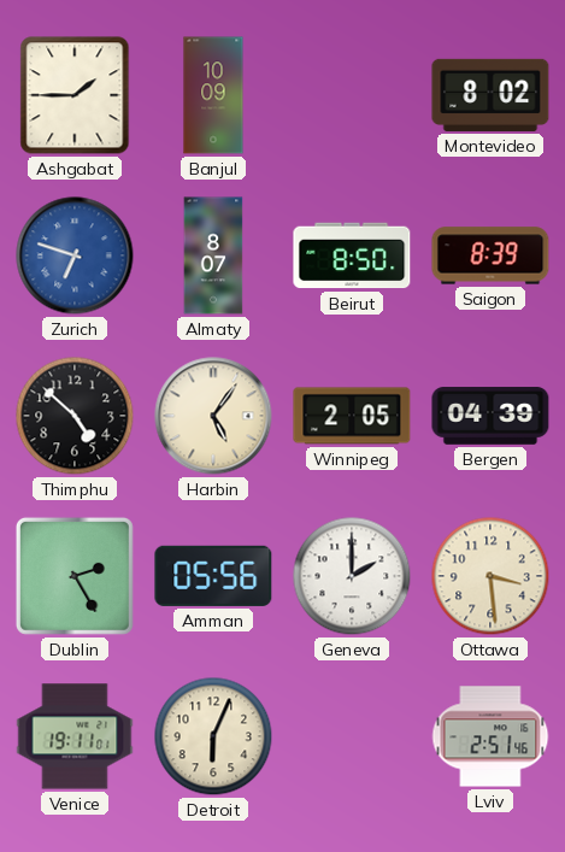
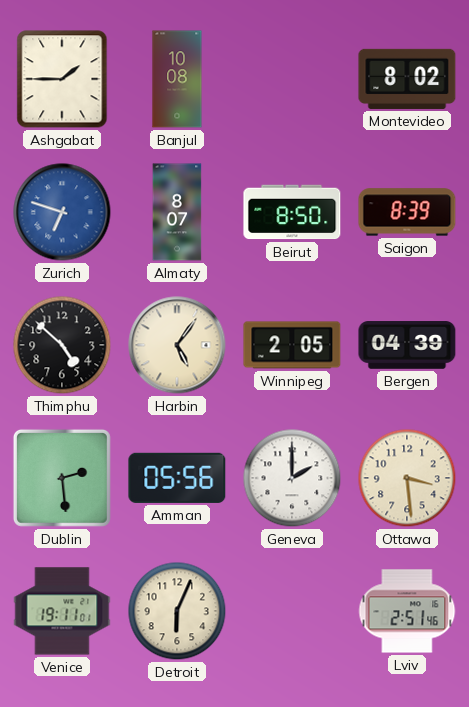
Banjul: 10:09 -> 10:08 (177, 79)
Dublin: 2:25 -> 2:29 (62, 478)
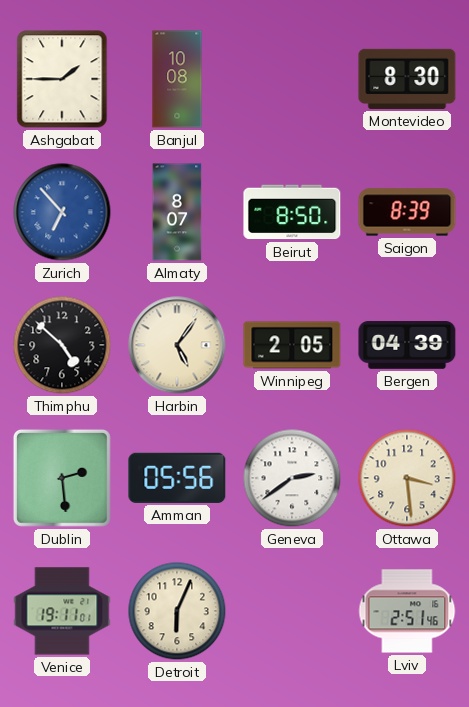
Montevideo: 8:02 -> 8:30 (407, 79)
Zurich: 6:48 -> 6:53 (62, 212)
Geneva: 2:00 -> 2:39 (292, 478)
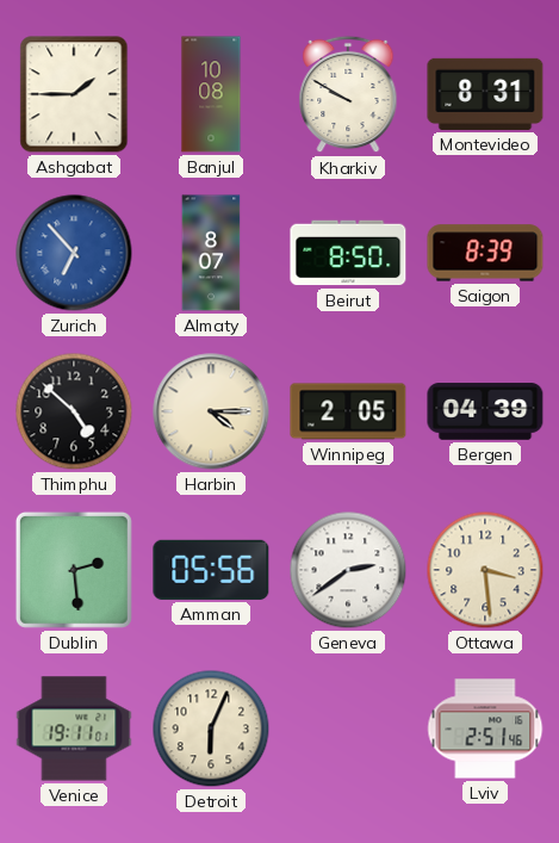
Kharkiv: none -> 9:50 (348, 94)
Montevideo: 8:30 -> 8:31 (485, 94)
Harbin: 5:06 -> 4:15 (211, 411)
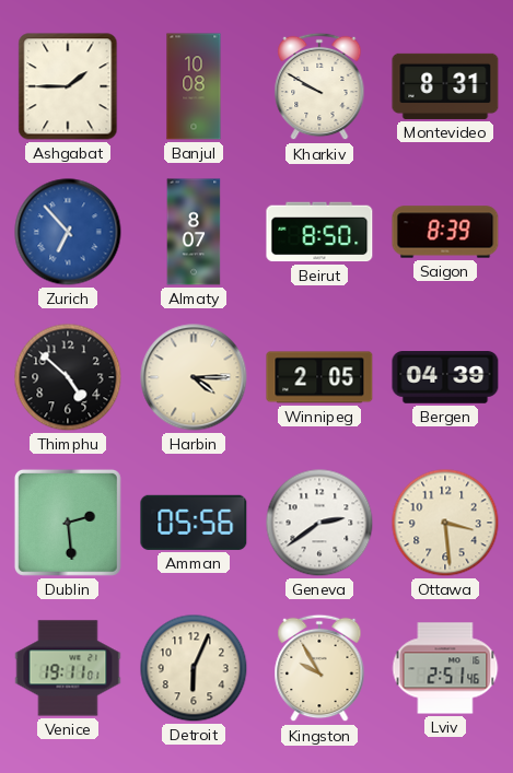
Kingston: none -> 9:55 (319, 668)
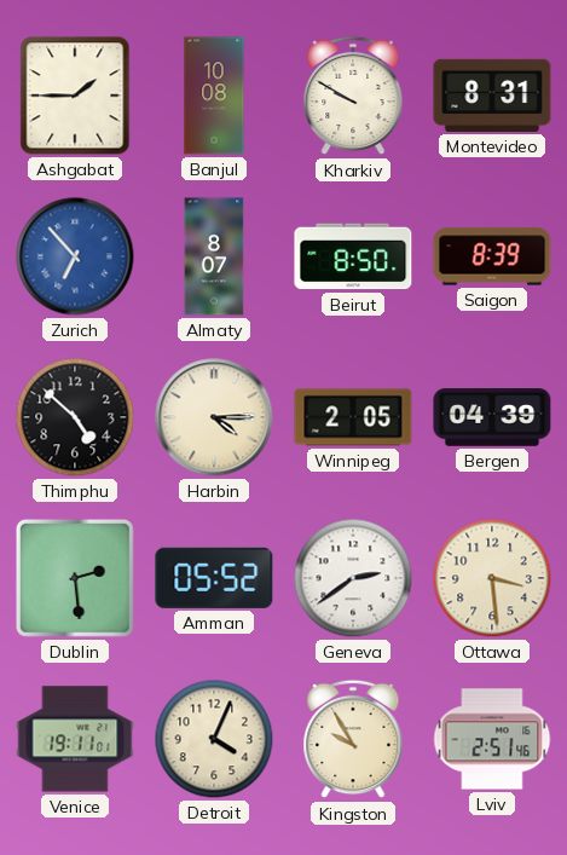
Amman: 05:56 -> 05:52 (214, 578)
Detroit: 6:04 -> 4:04 (214, 739)
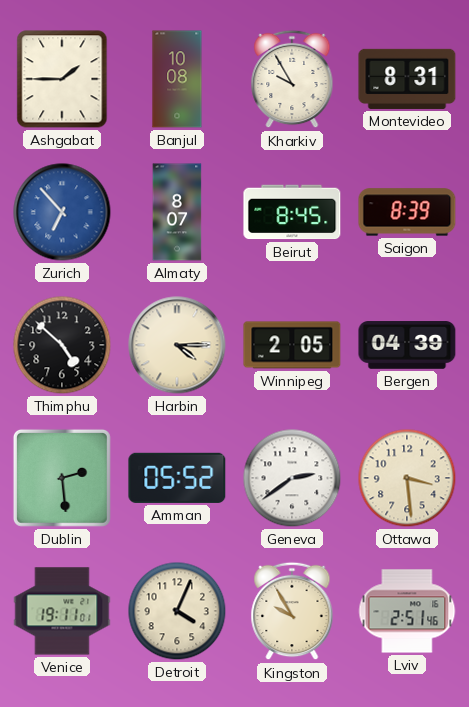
Kharkiv: 9:50 -> 9:55 (292, 79)
Beirut: 8:50 -> 8:45 (292, 212)
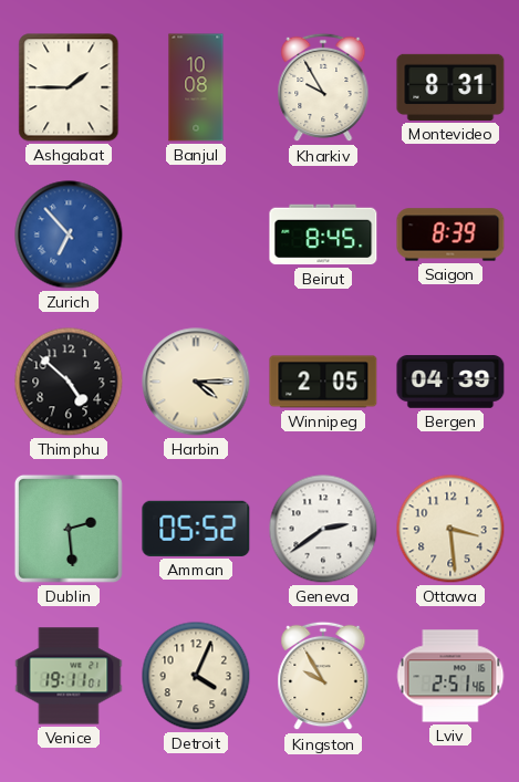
Almaty: 8:07 -> none (177, 212)
